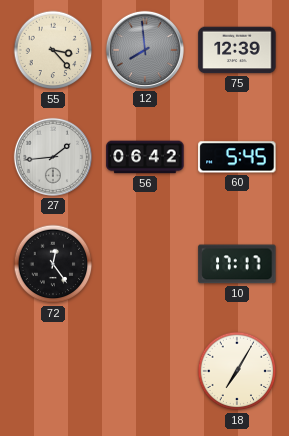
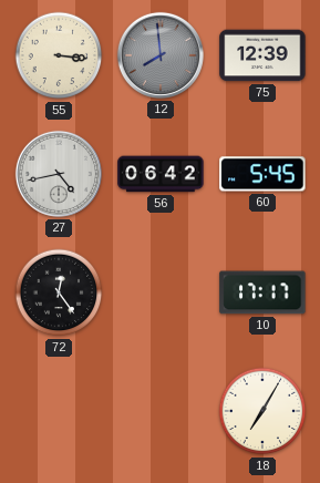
55: 3:23 -> 3:16 (59, 55)
27: 1:44 -> 4:43 (59, 174)
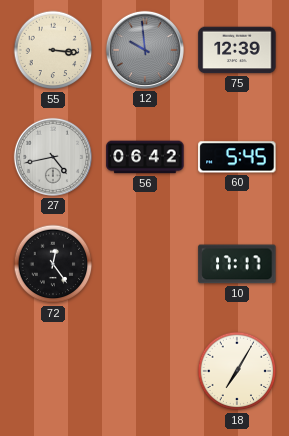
12: 7:59 -> 9:59 (145, 50)
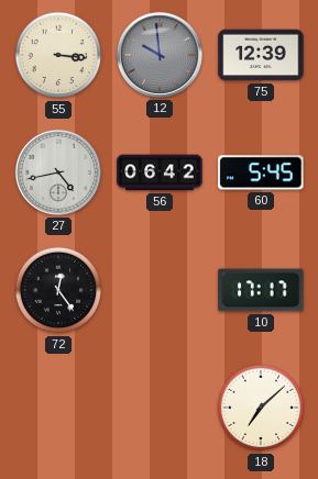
18: 7:05 -> 7:08 (261, 408)
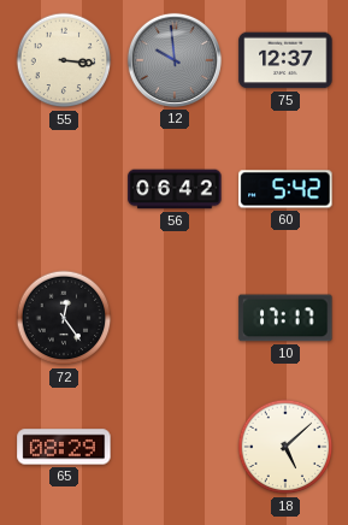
75: 12:39 -> 12:37 (285, 60)
27: 4:43 -> none (58, 172)
60: 5:45 -> 5:42 (285, 189)
65: none -> 08:29 (64, 447)
18: 7:08 -> 5:08 (285, 447)
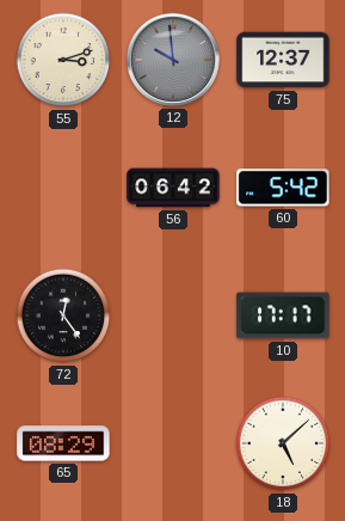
55: 3:16 -> 3:12 (63, 60)
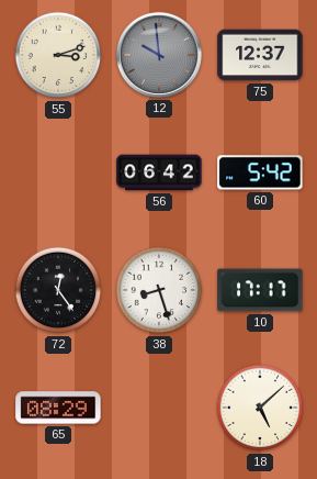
38: none -> 8:27 (159, 290)
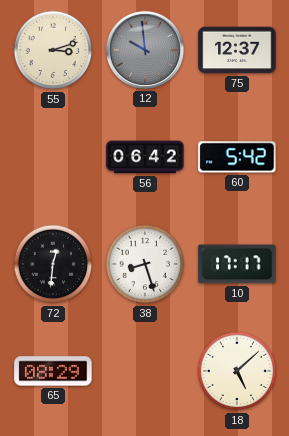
72: 12:24 -> 12:31 (53, 264)
